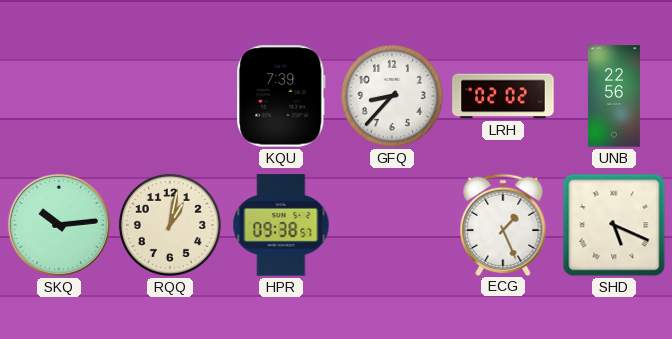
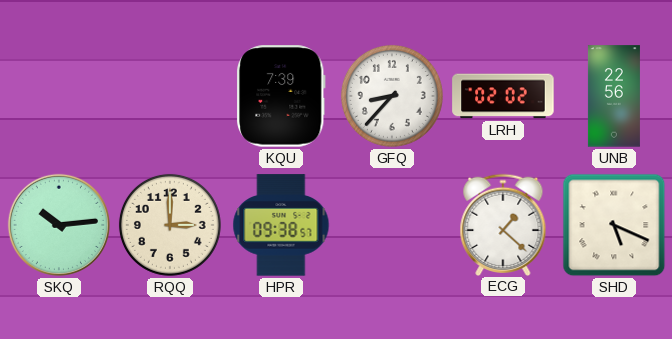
RQQ: 1:02 -> 3:00 (170, 225)
ECG: 1:26 -> 1:22 (503, 224)
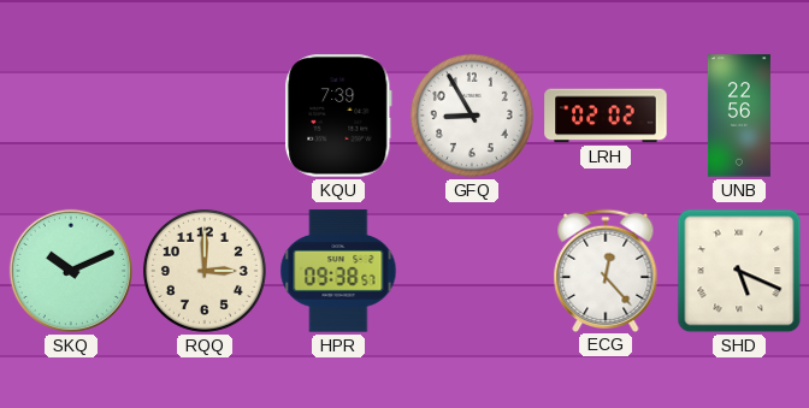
GFQ: 8:37 -> 8:55 (472, 116)
SKQ: 10:14 -> 10:11 (71, 271)
ECG: 1:22 -> 12:23 (606, 270)
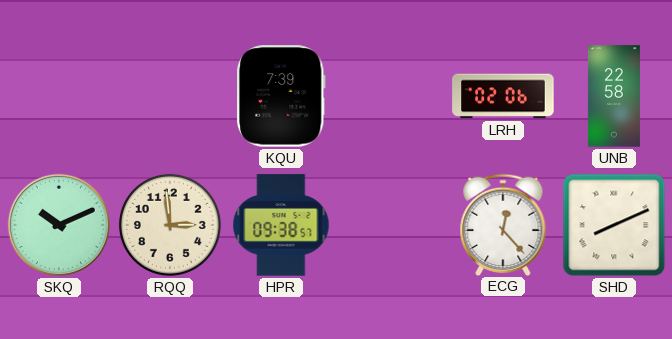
GFQ: 8:55 -> none (472, 116)
LRH: 02:02 -> 02:06 (503, 96)
UNB: 22:56 -> 22:58 (614, 96)
RQQ: 3:00 -> 2:59 (170, 225)
SHD: 5:19 -> 8:11 (614, 225)
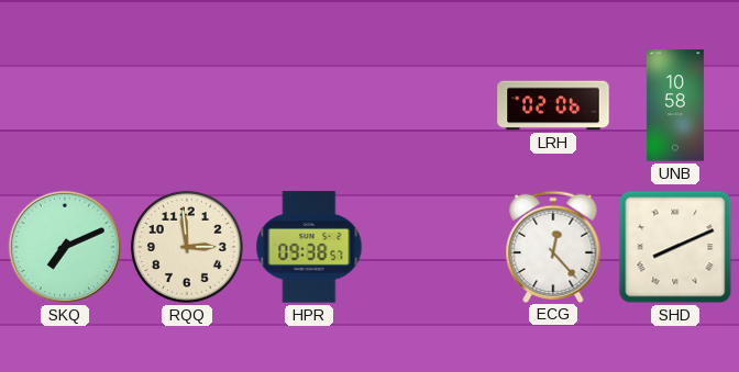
KQU: 7:39 -> none (282, 96)
UNB: 22:58 -> 10:58 (675, 105)
SKQ: 10:11 -> 7:11 (65, 247)
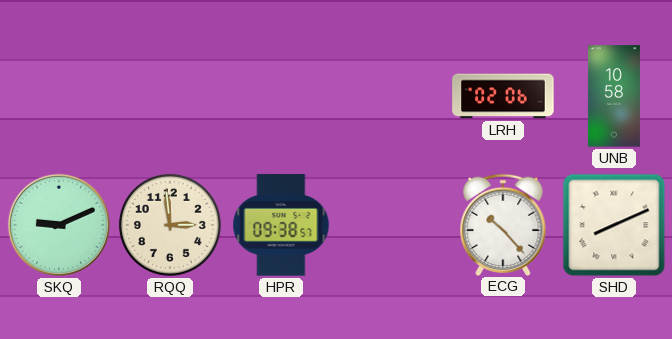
SKQ: 7:11 -> 9:11 (59, 225)
ECG: 12:23 -> 10:23 (503, 224)
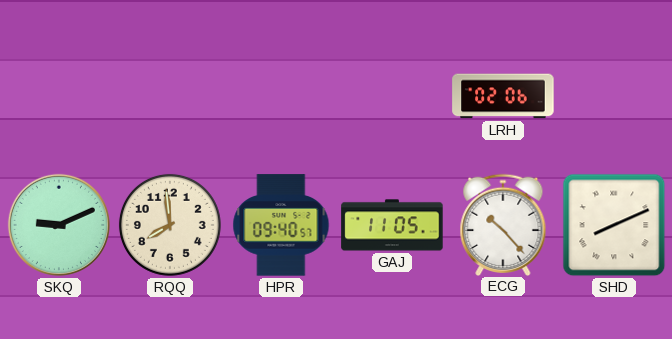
UNB: 10:58 -> none (614, 96)
RQQ: 2:59 -> 7:59 (170, 225)
HPR: 09:38 -> 09:40 (281, 225)
GAJ: none -> 11:05 (392, 225)
